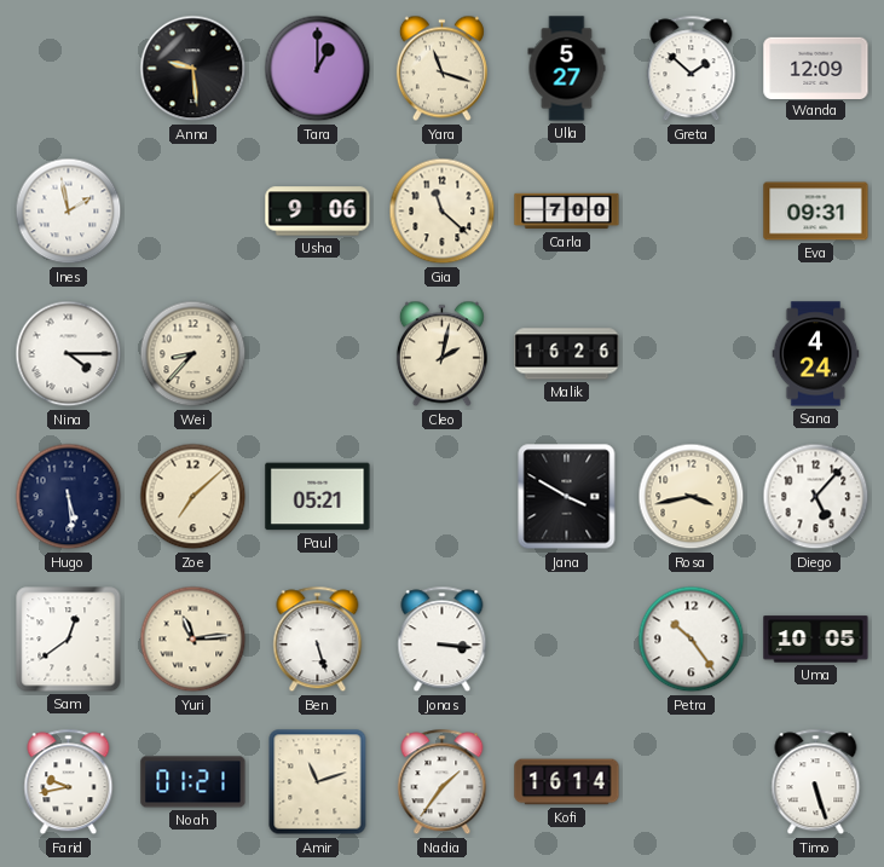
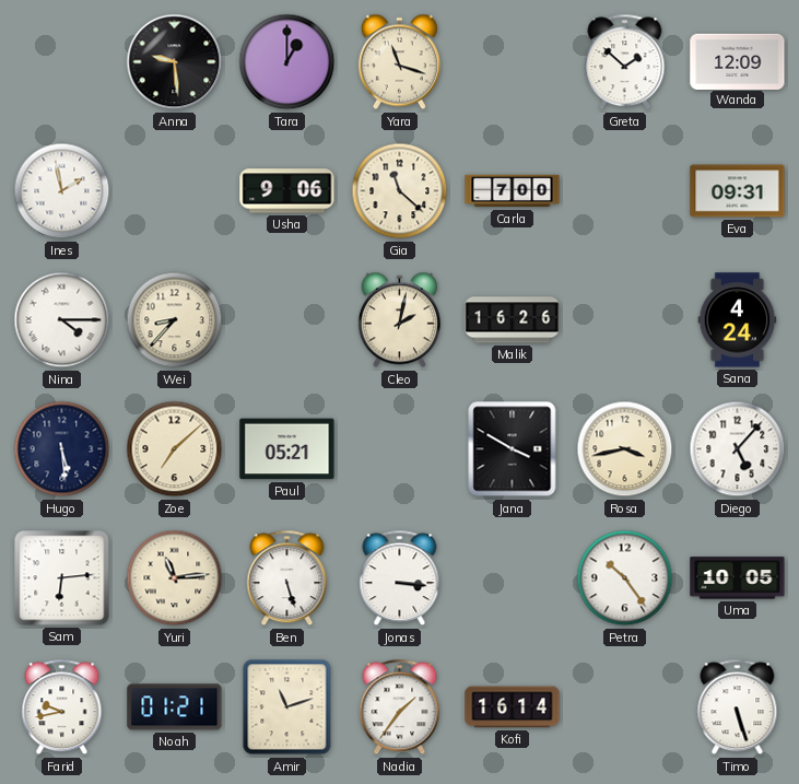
Ulla: 5:27 -> none (567, 69)
Sam: 12:39 -> 6:14 (62, 578)
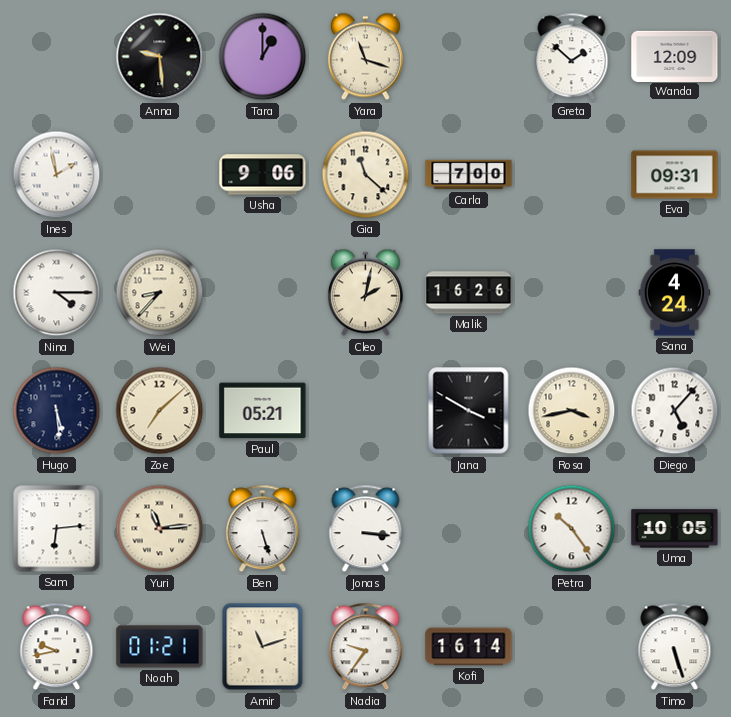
Nadia: 1:36 -> 9:36 (366, 647)
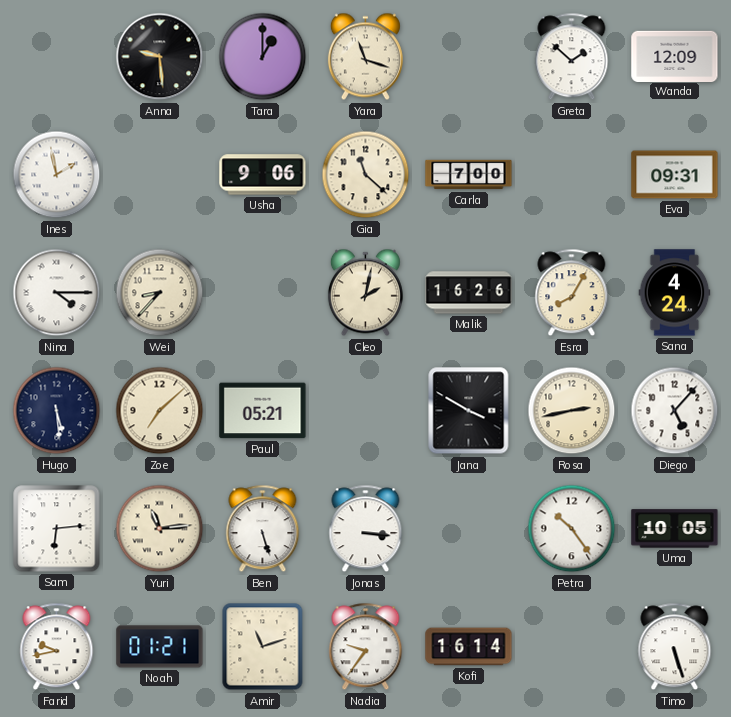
Esra: none -> 8:05 (572, 293)
Rosa: 3:43 -> 2:43 (572, 411)
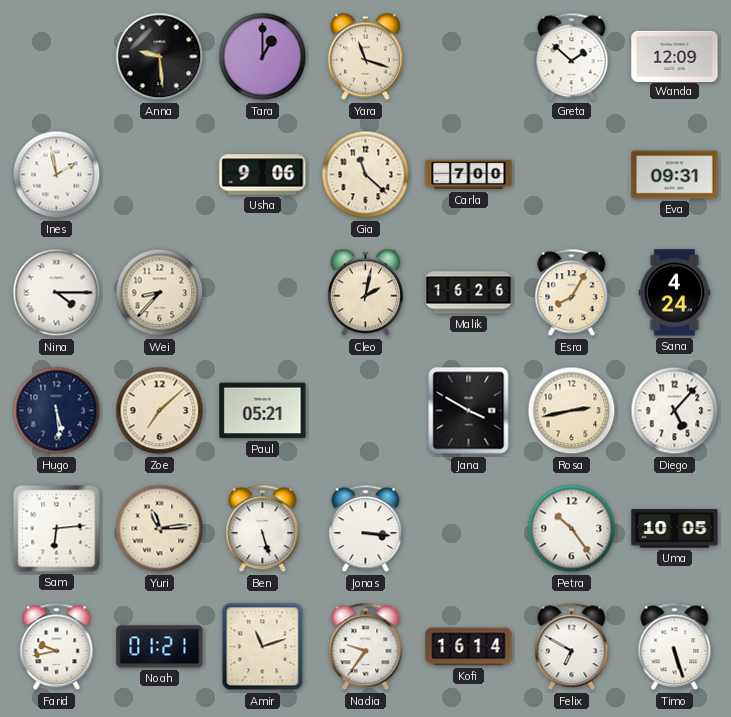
Felix: none -> 6:50 (572, 647)
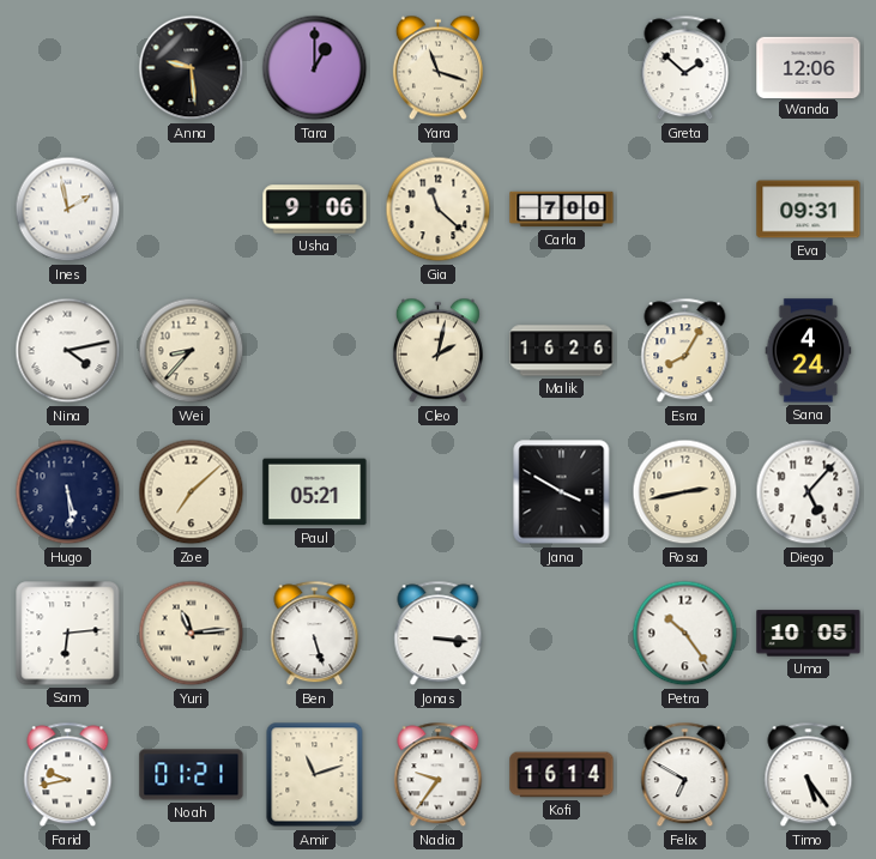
Wanda: 12:09 -> 12:06 (809, 67)
Nina: 4:15 -> 4:13 (68, 351)
Timo: 5:27 -> 5:24 (809, 775)
